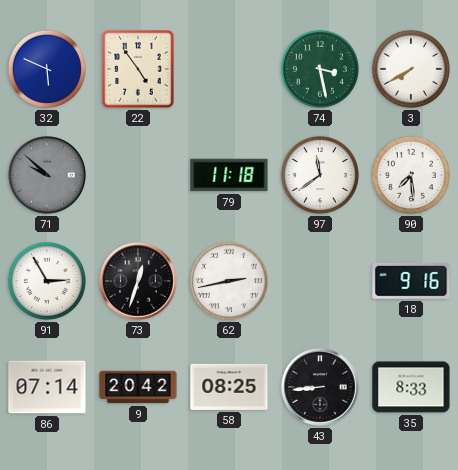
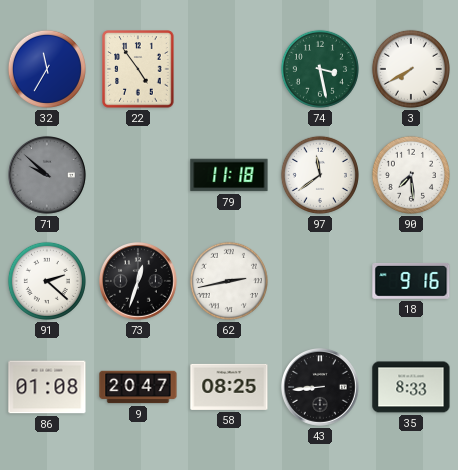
32: 5:49 -> 11:35 (47, 69)
91: 2:55 -> 2:22 (47, 281)
86: 07:14 -> 01:08 (47, 387)
9: 20:42 -> 20:47 (138, 387)
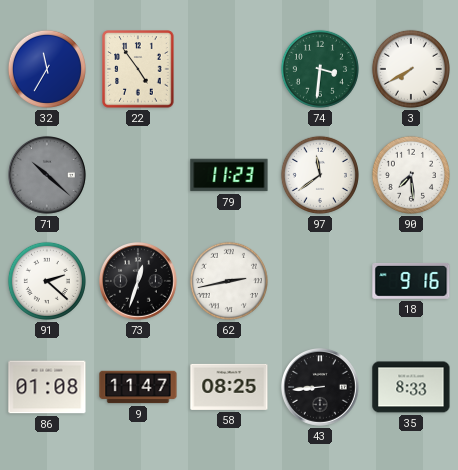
74: 3:28 -> 3:31 (320, 69)
71: 9:52 -> 10:22 (48, 176)
79: 11:18 -> 11:23 (229, 175)
9: 20:47 -> 11:47 (138, 387)
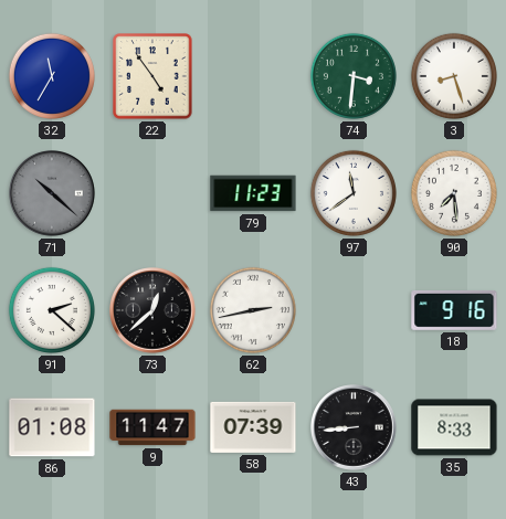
3: 7:40 -> 8:27 (454, 76)
73: 12:33 -> 12:38 (154, 311)
58: 08:25 -> 07:39 (253, 427)
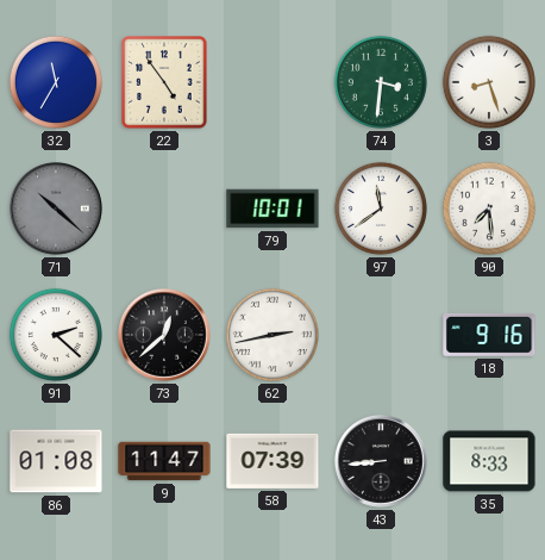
79: 11:23 -> 10:01 (272, 209)
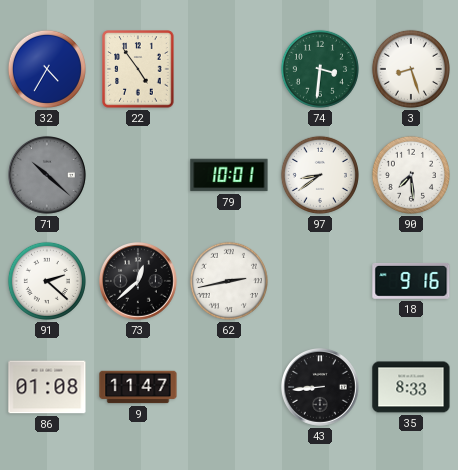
32: 11:35 -> 4:35 (47, 69)
97: 11:39 -> 8:39 (320, 175)
58: 07:39 -> none (272, 461)
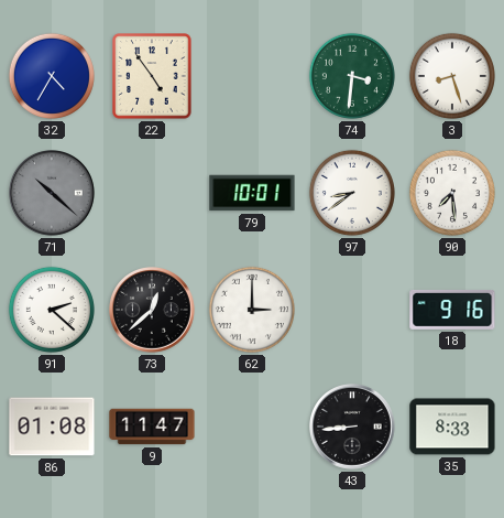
62: 2:43 -> 3:00 (252, 310)
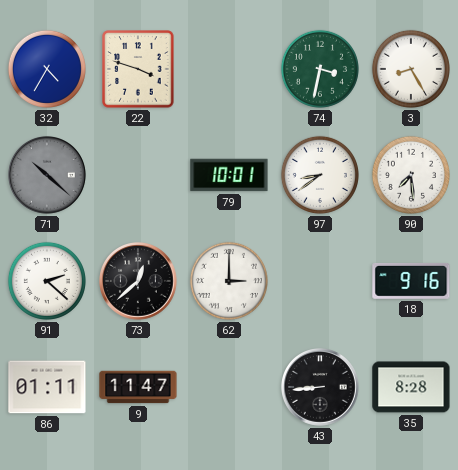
22: 4:54 -> 3:48 (138, 69)
74: 3:31 -> 3:32 (320, 69)
3: 8:27 -> 8:25 (411, 69)
86: 01:08 -> 01:11 (47, 387)
35: 8:33 -> 8:28 (411, 387)
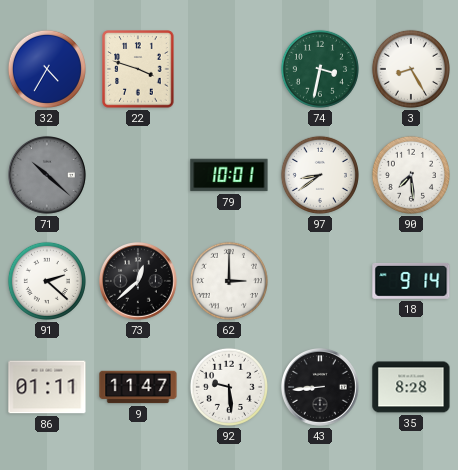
18: 9:16 -> 9:14 (411, 281)
92: none -> 9:29 (229, 387)
